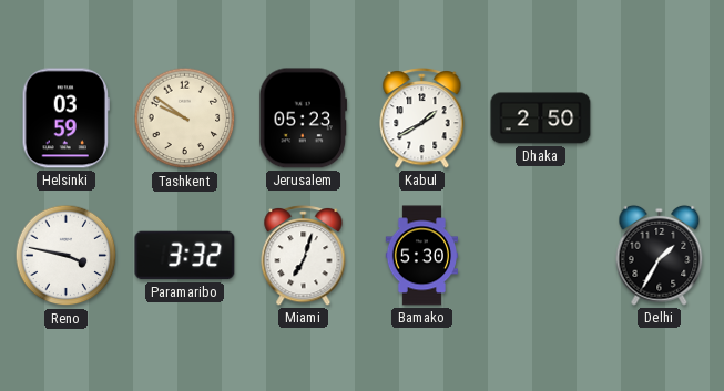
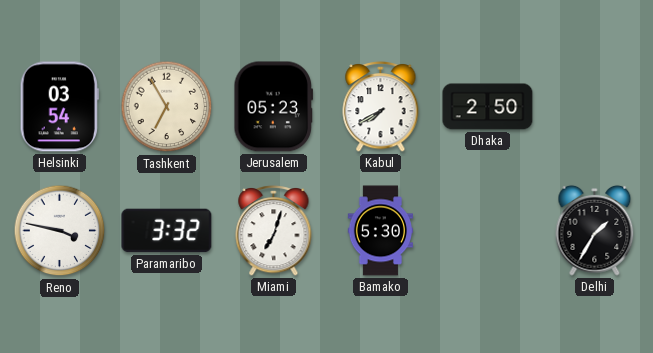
Helsinki: 03:59 -> 03:54 (59, 107)
Tashkent: 9:51 -> 6:55 (167, 107)
Kabul: 1:40 -> 7:40 (381, 106)
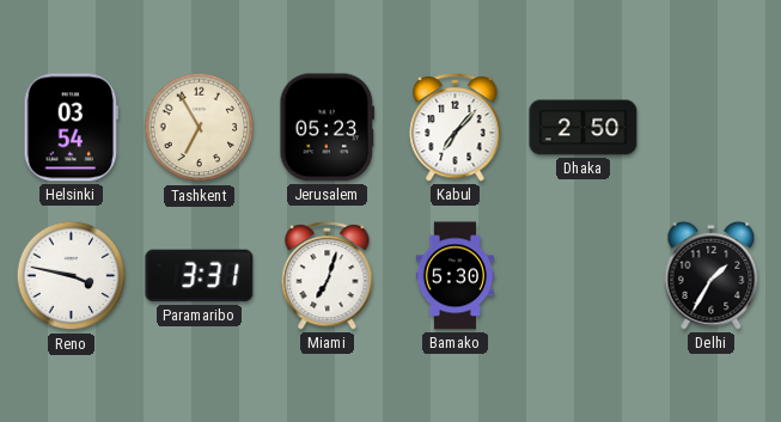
Kabul: 7:40 -> 7:07 (456, 127)
Paramaribo: 3:32 -> 3:31 (200, 276)
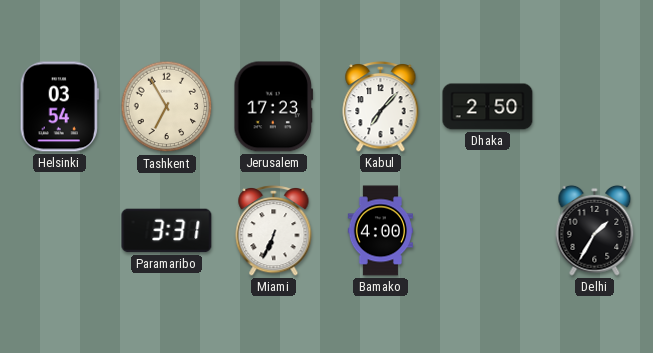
Jerusalem: 05:23 -> 17:23 (274, 107)
Reno: 3:47 -> none (72, 276)
Miami: 7:03 -> 6:34 (274, 230)
Bamako: 5:30 -> 4:00 (380, 231)
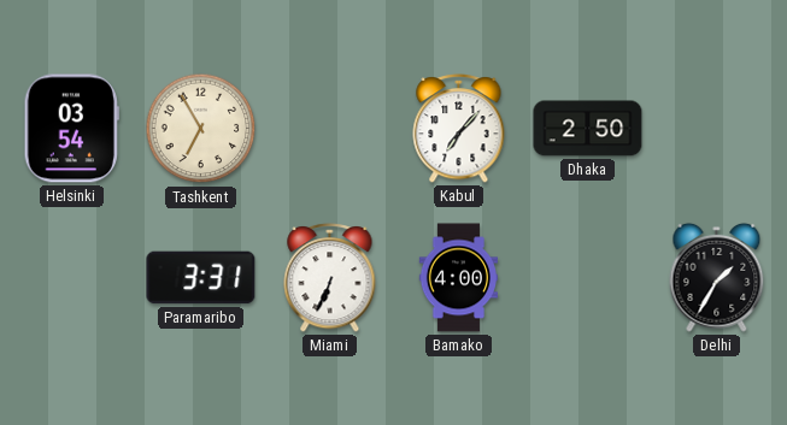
Jerusalem: 17:23 -> none (274, 107)
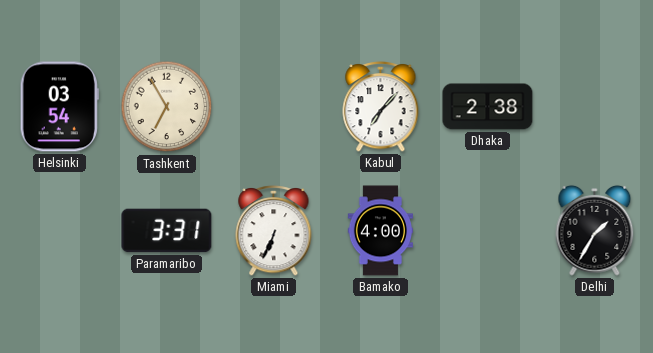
Dhaka: 2:50 -> 2:38 (488, 107)
